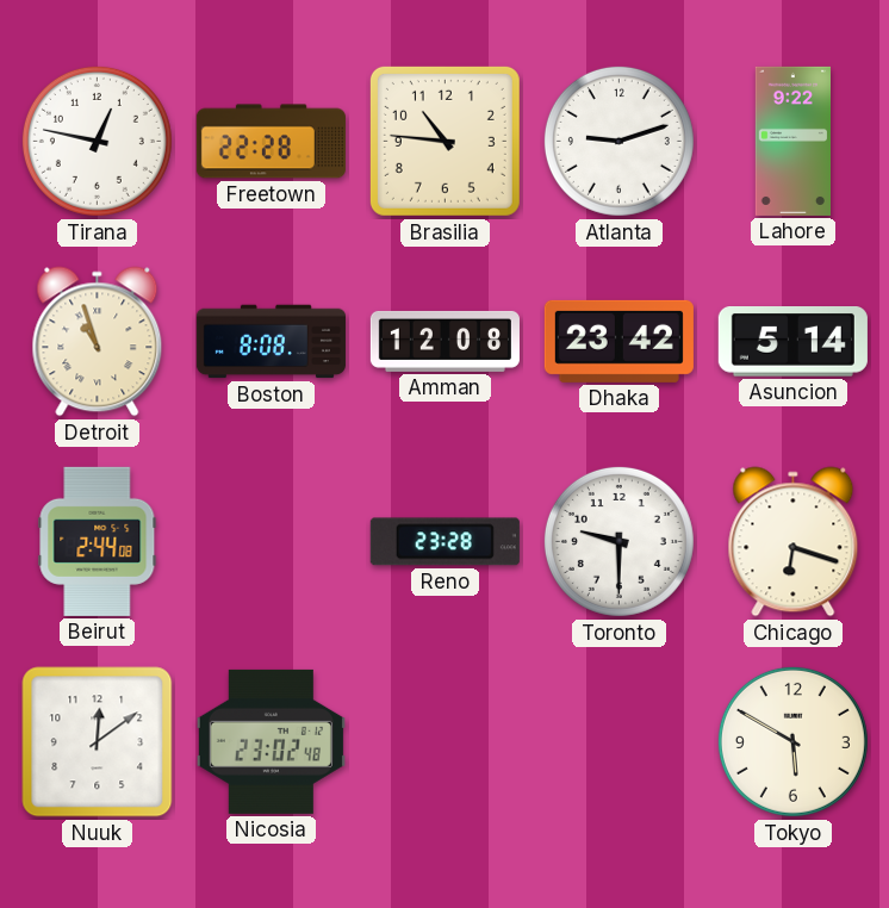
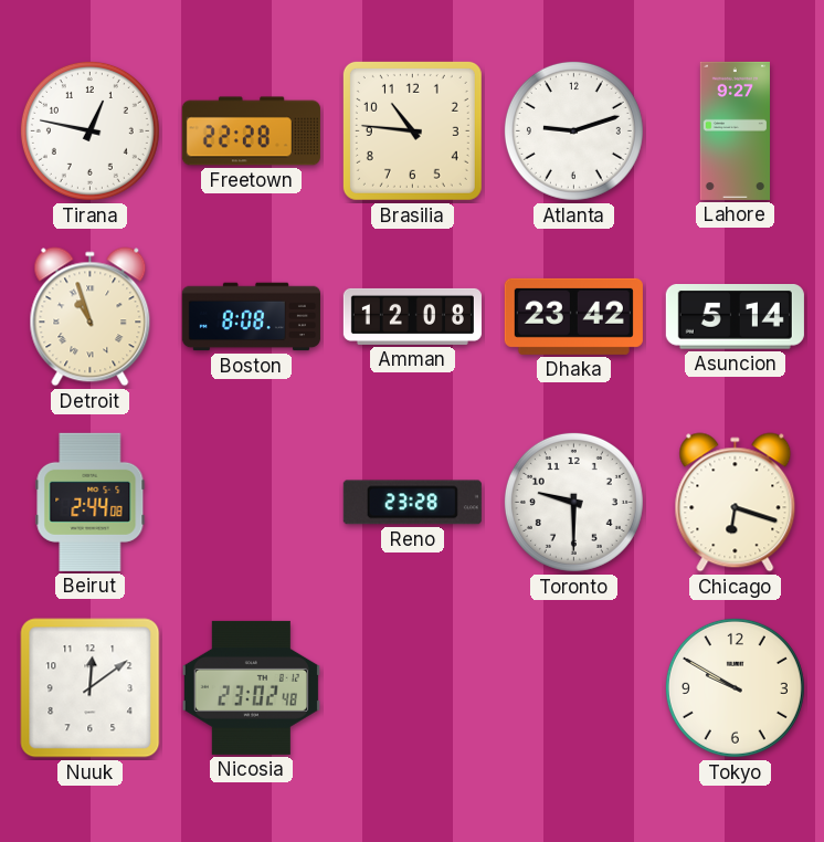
Lahore: 9:22 -> 9:27 (735, 130)
Tokyo: 5:50 -> 9:50 (735, 687)
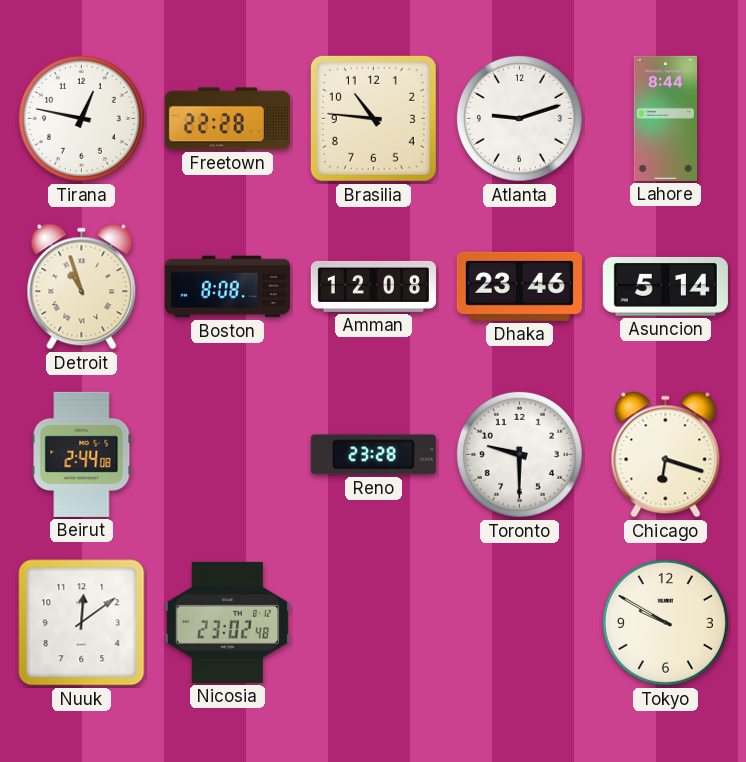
Lahore: 9:27 -> 8:44 (665, 118)
Dhaka: 23:42 -> 23:46 (519, 286)
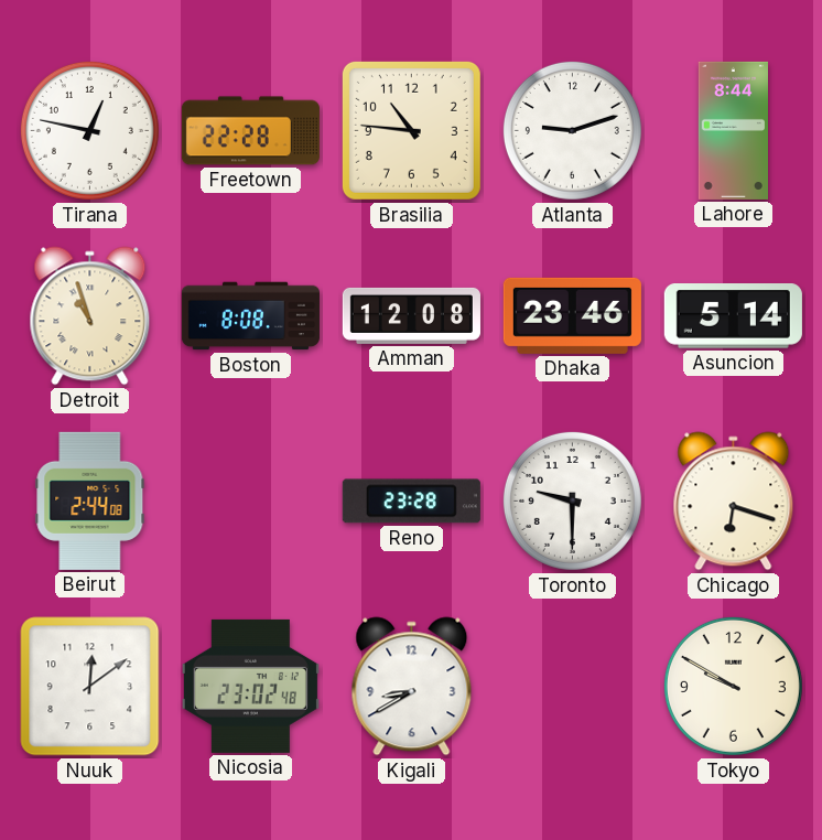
Kigali: none -> 8:40 (412, 687)
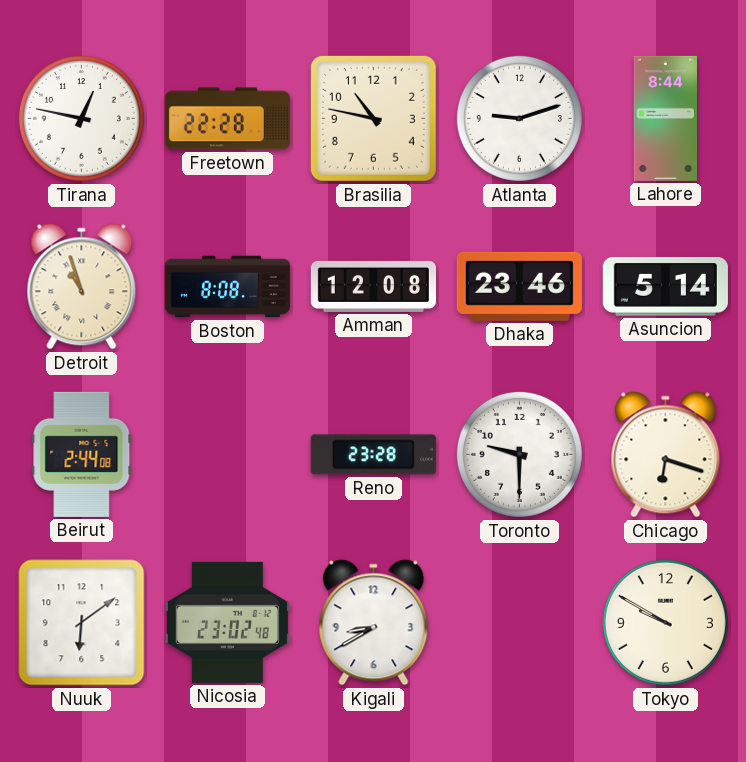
Brasilia: 10:46 -> 10:47 (373, 118)
Nuuk: 12:09 -> 6:09 (82, 623)
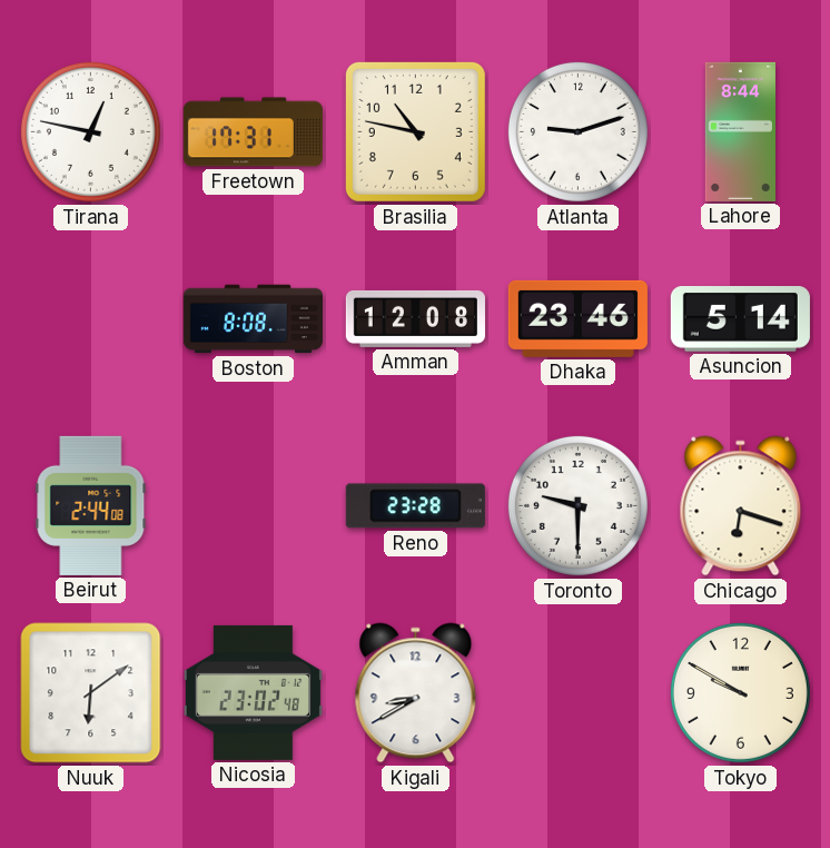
Freetown: 22:28 -> 17:31 (253, 132)
Detroit: 10:57 -> none (82, 287)
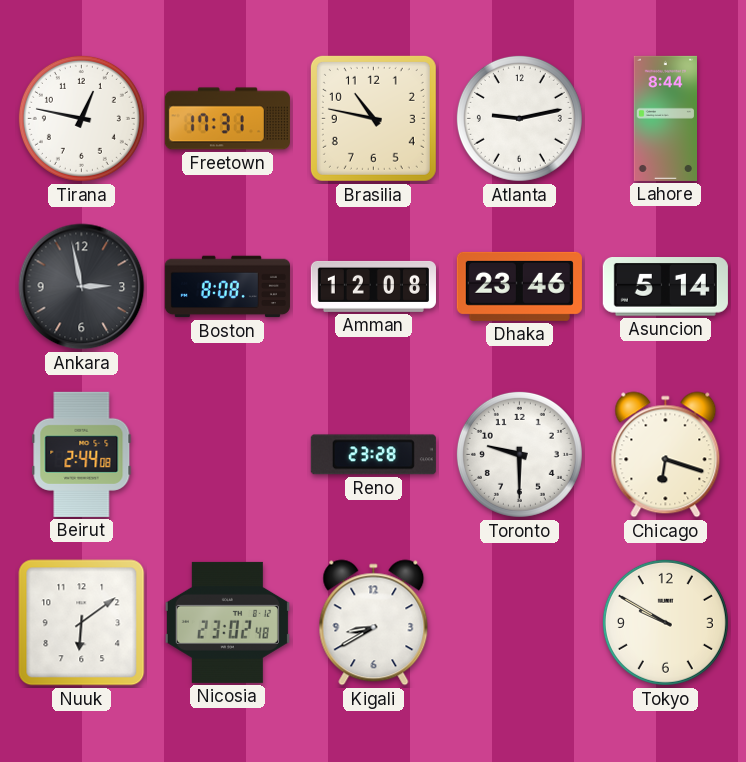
Atlanta: 9:12 -> 9:13 (519, 118)
Ankara: none -> 2:58 (82, 287)
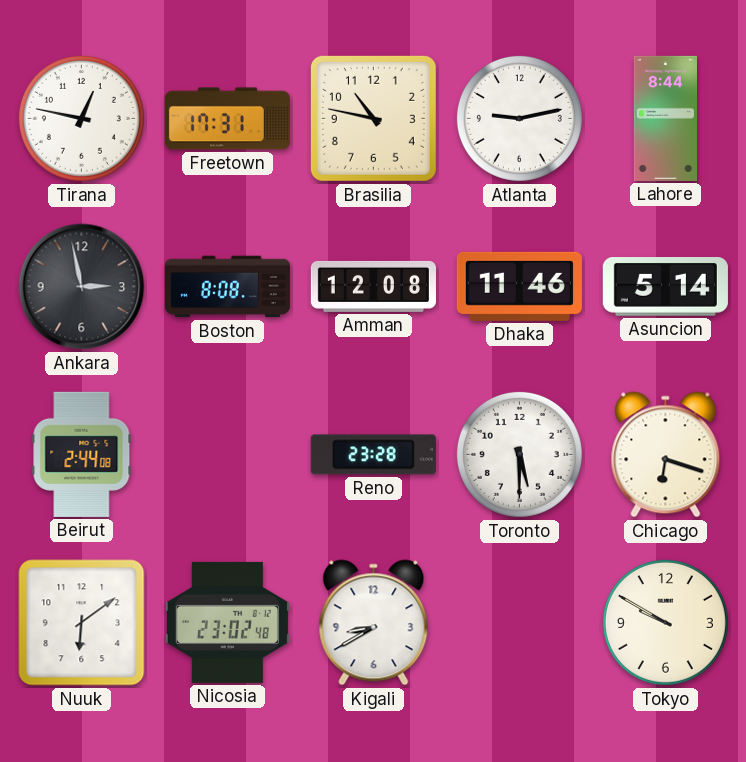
Dhaka: 23:46 -> 11:46 (519, 286)
Toronto: 9:30 -> 5:30 (519, 454)
